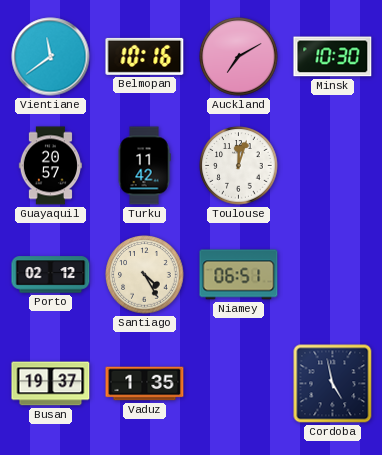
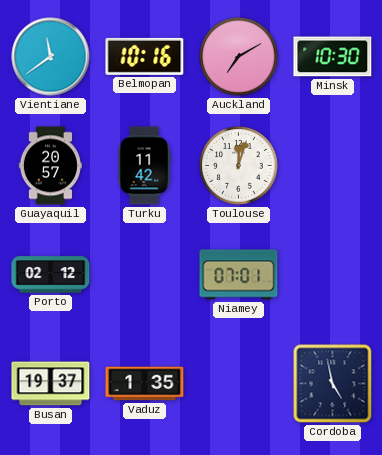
Santiago: 4:25 -> none (145, 275)
Niamey: 06:51 -> 07:01 (239, 275)
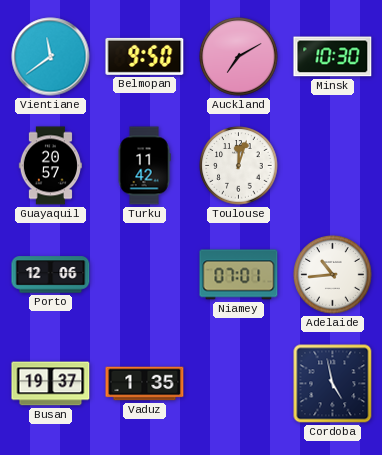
Belmopan: 10:16 -> 9:50 (145, 56)
Porto: 02:12 -> 12:06 (51, 275)
Adelaide: none -> 10:44 (333, 275)
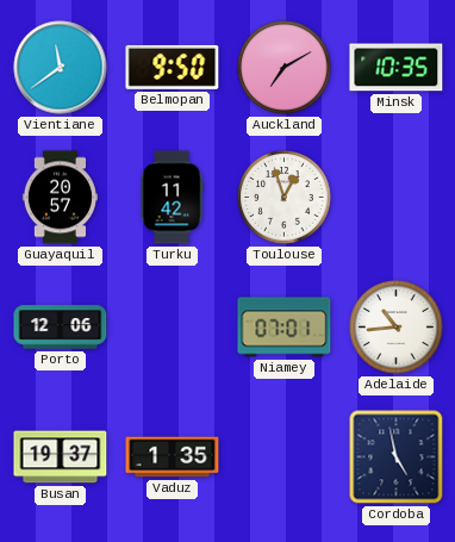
Minsk: 10:30 -> 10:35 (397, 68)
Toulouse: 12:03 -> 12:57 (285, 198)
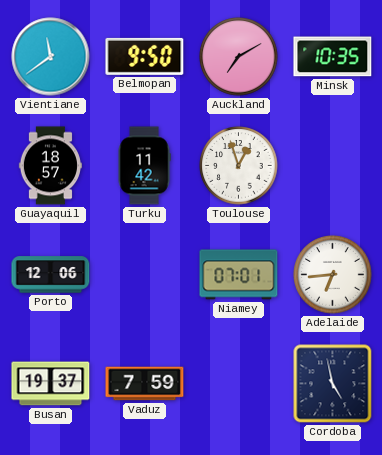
Guayaquil: 20:57 -> 18:57 (50, 166)
Adelaide: 10:44 -> 6:44 (333, 275)
Vaduz: 1:35 -> 7:59 (145, 384)
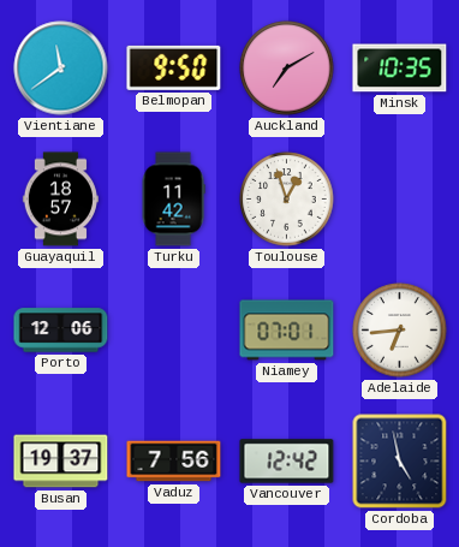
Vaduz: 7:59 -> 7:56 (174, 462)
Vancouver: none -> 12:42 (287, 462)
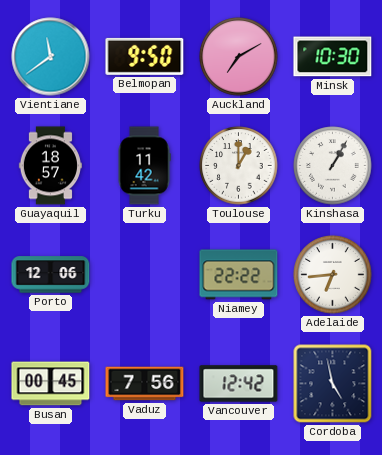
Minsk: 10:35 -> 10:30 (333, 57)
Toulouse: 12:57 -> 1:00 (239, 166)
Kinshasa: none -> 1:05 (333, 166)
Niamey: 07:01 -> 22:22 (239, 275)
Busan: 19:37 -> 00:45 (51, 384)
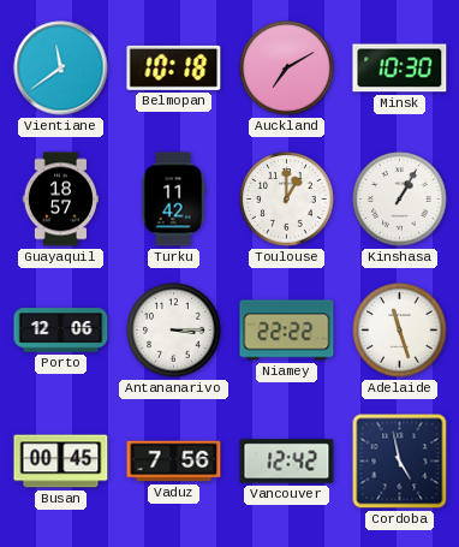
Belmopan: 9:50 -> 10:18 (174, 67)
Antananarivo: none -> 3:15 (174, 331)
Adelaide: 6:44 -> 11:27 (400, 331)
